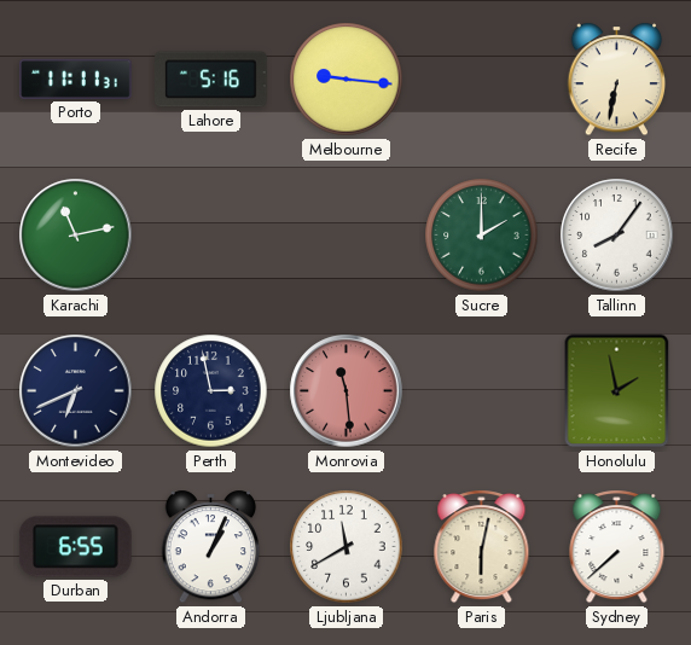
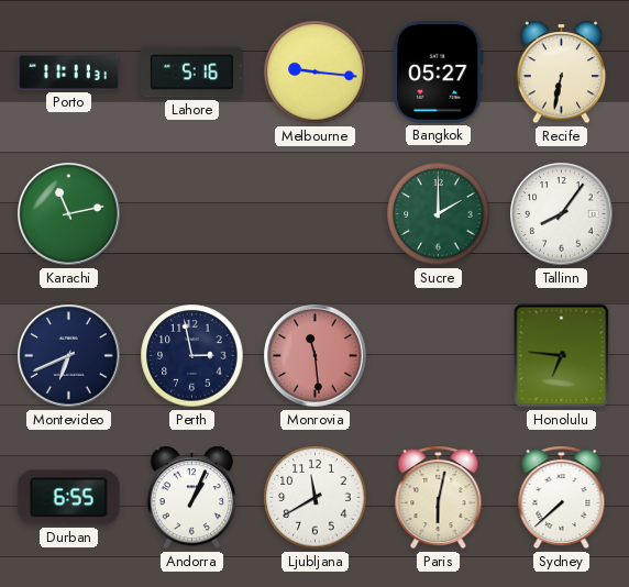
Bangkok: none -> 05:27 (439, 73)
Honolulu: 1:58 -> 6:46 (562, 356)
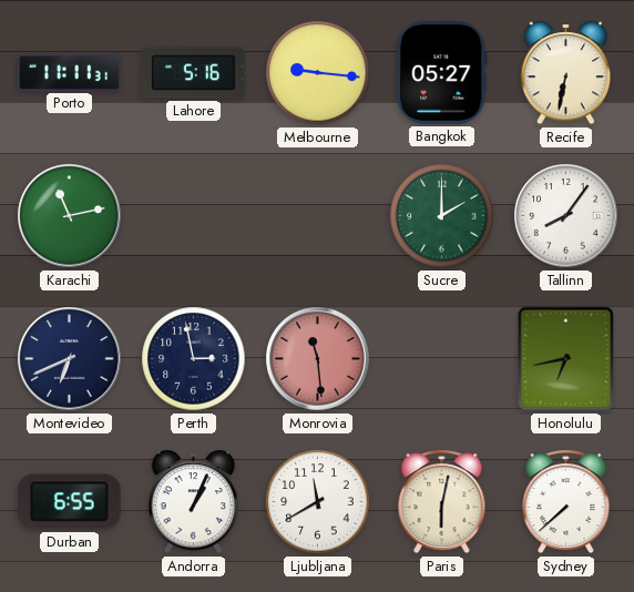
Honolulu: 6:46 -> 6:43 (566, 359)
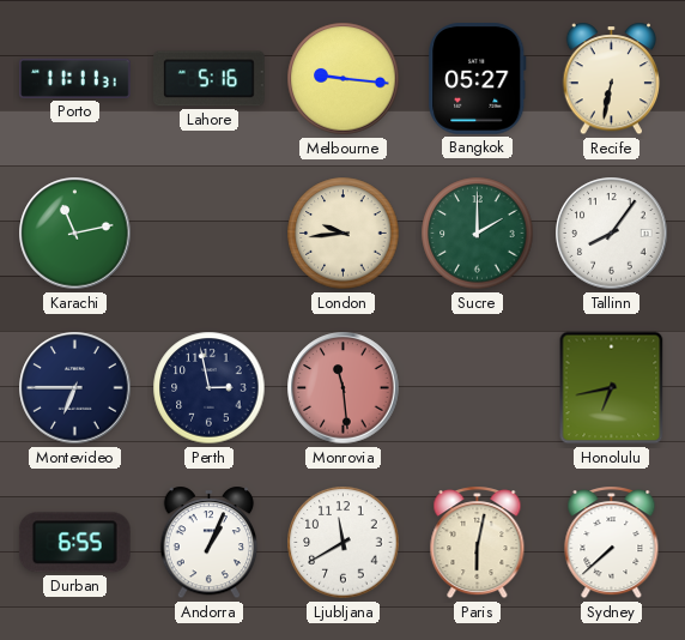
London: none -> 9:44 (344, 234)
Montevideo: 6:41 -> 6:45 (75, 388)
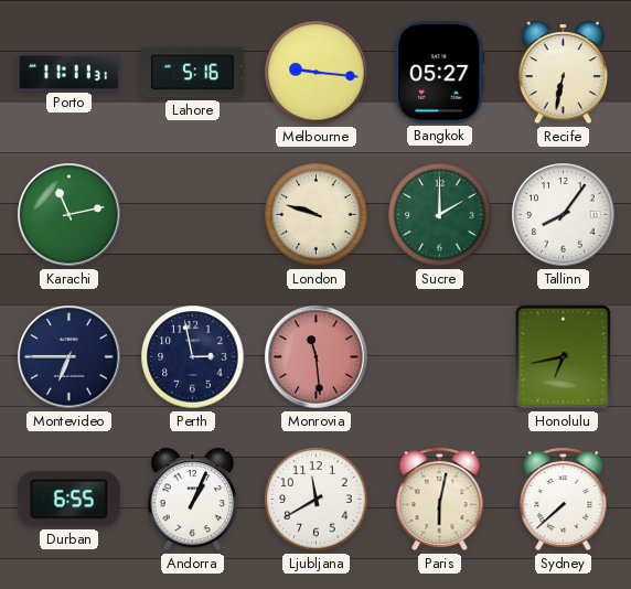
London: 9:44 -> 9:48 (317, 215)
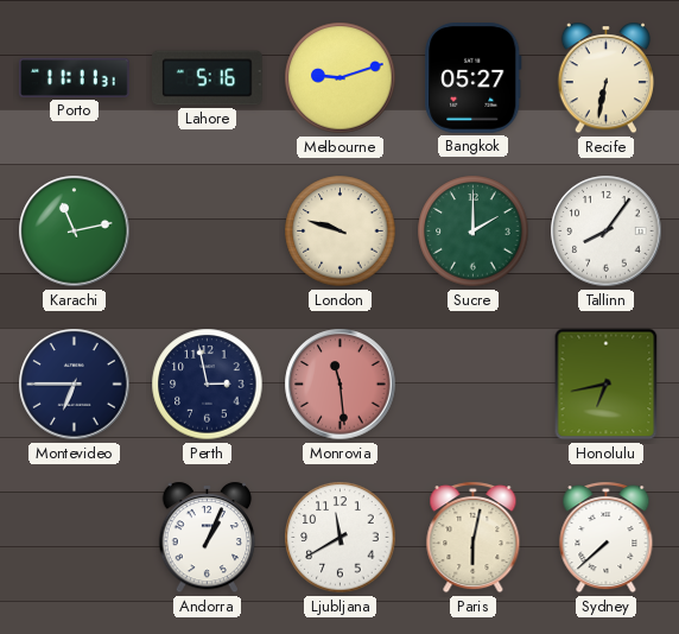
Melbourne: 9:16 -> 9:12 (341, 78)
Durban: 6:55 -> none (68, 500)
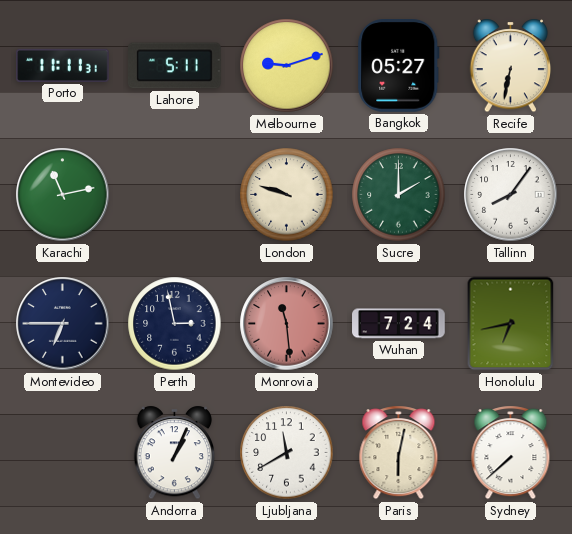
Lahore: 5:16 -> 5:11 (175, 66)
Wuhan: none -> 7:24 (399, 324)
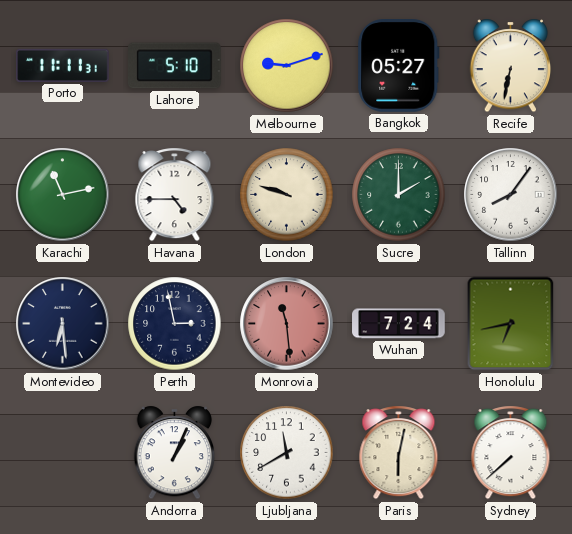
Lahore: 5:11 -> 5:10 (175, 66)
Havana: none -> 4:45 (175, 195)
Montevideo: 6:45 -> 6:29 (63, 324)
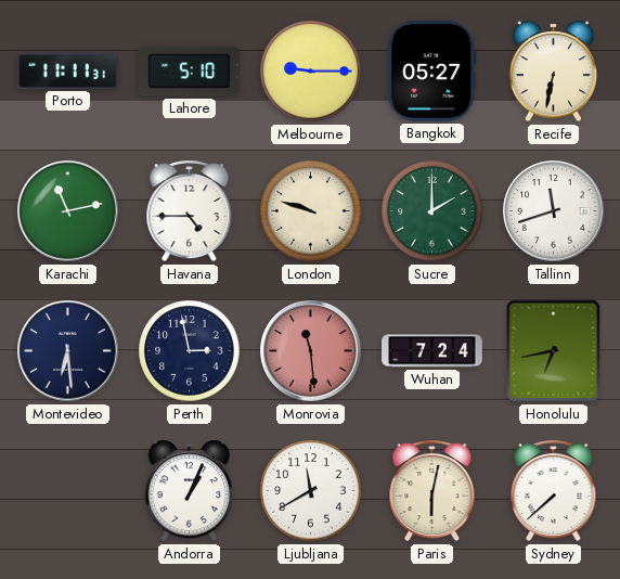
Melbourne: 9:12 -> 9:15 (311, 72)
Tallinn: 8:06 -> 11:42 (554, 211)
